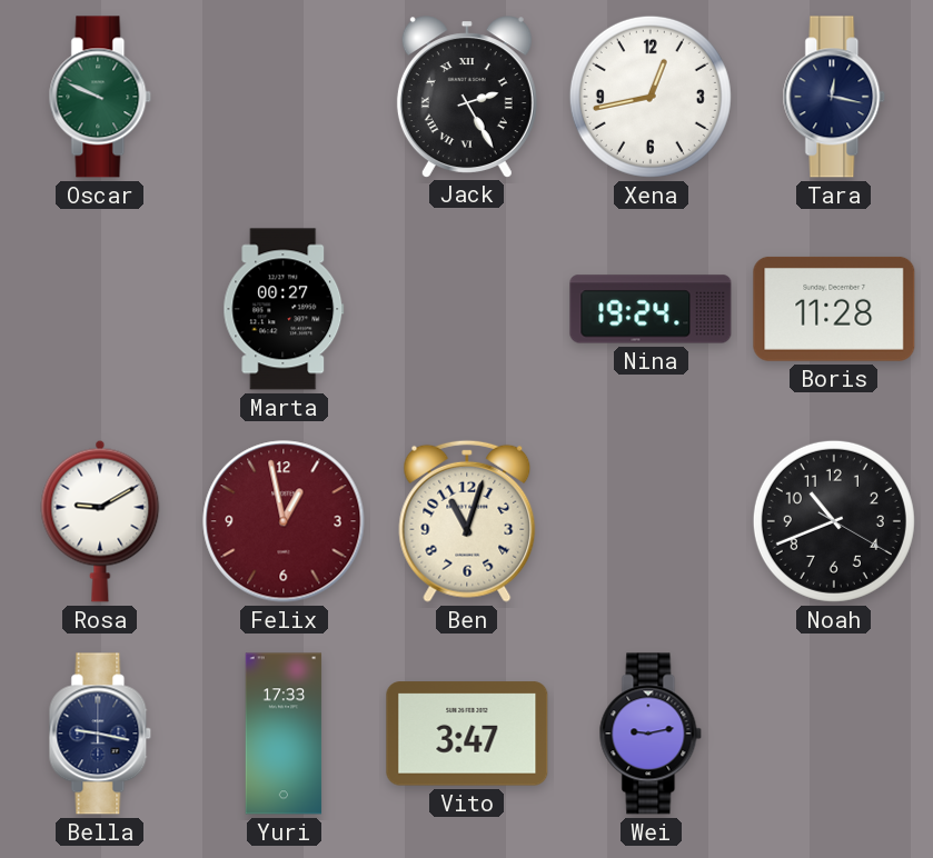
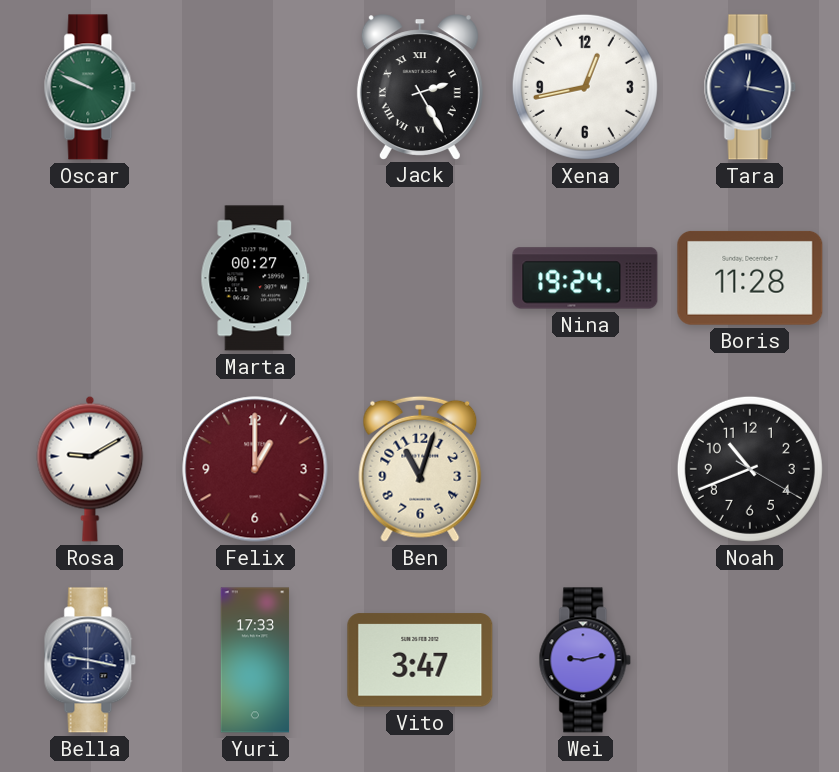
Felix: 12:58 -> 1:00 (255, 469)
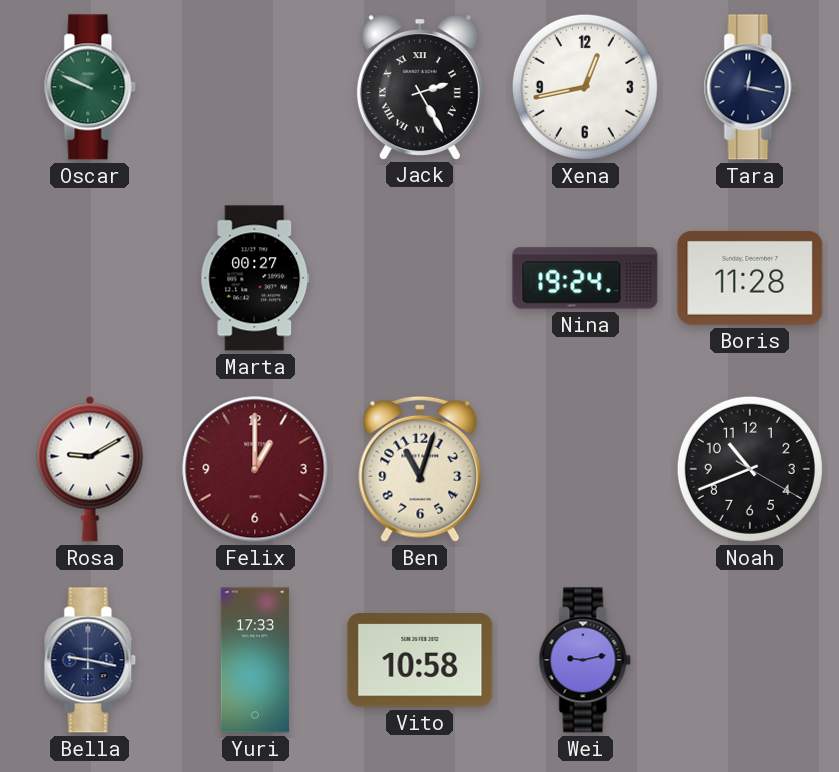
Vito: 3:47 -> 10:58 (420, 660)
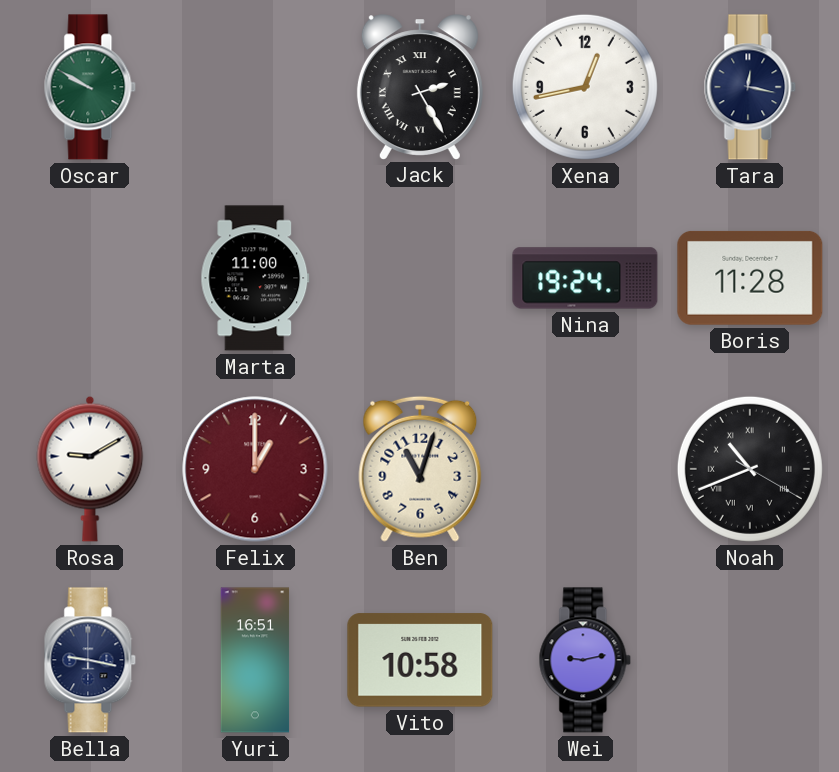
Oscar: 9:49 -> 9:50 (90, 87)
Marta: 00:27 -> 11:00 (255, 278)
Noah numerals: Arabic -> Roman (750, 469)
Yuri: 17:33 -> 16:51 (255, 660)
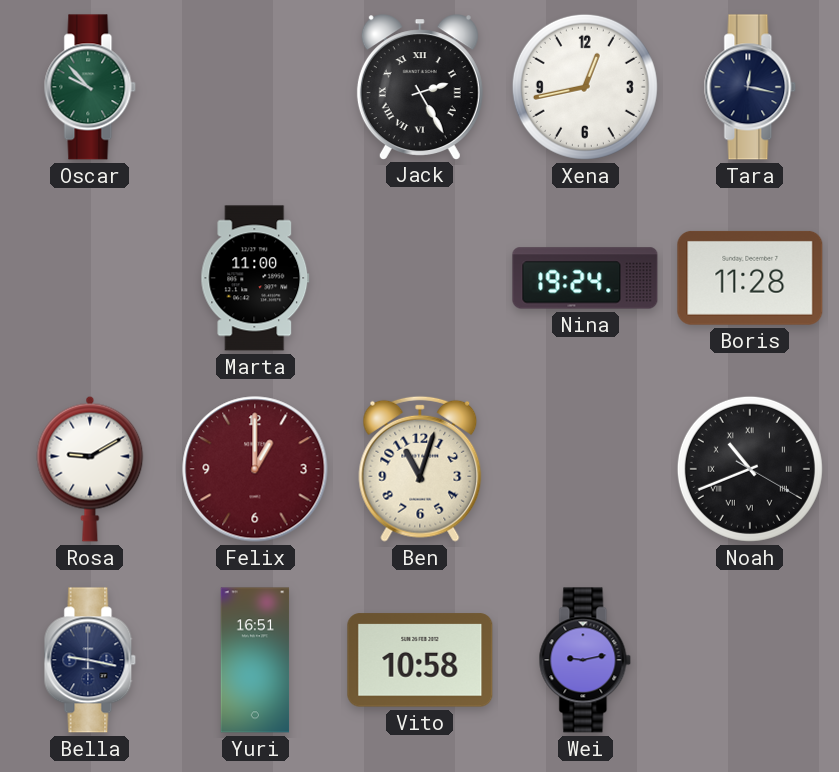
Oscar: 9:50 -> 9:53 (90, 87)
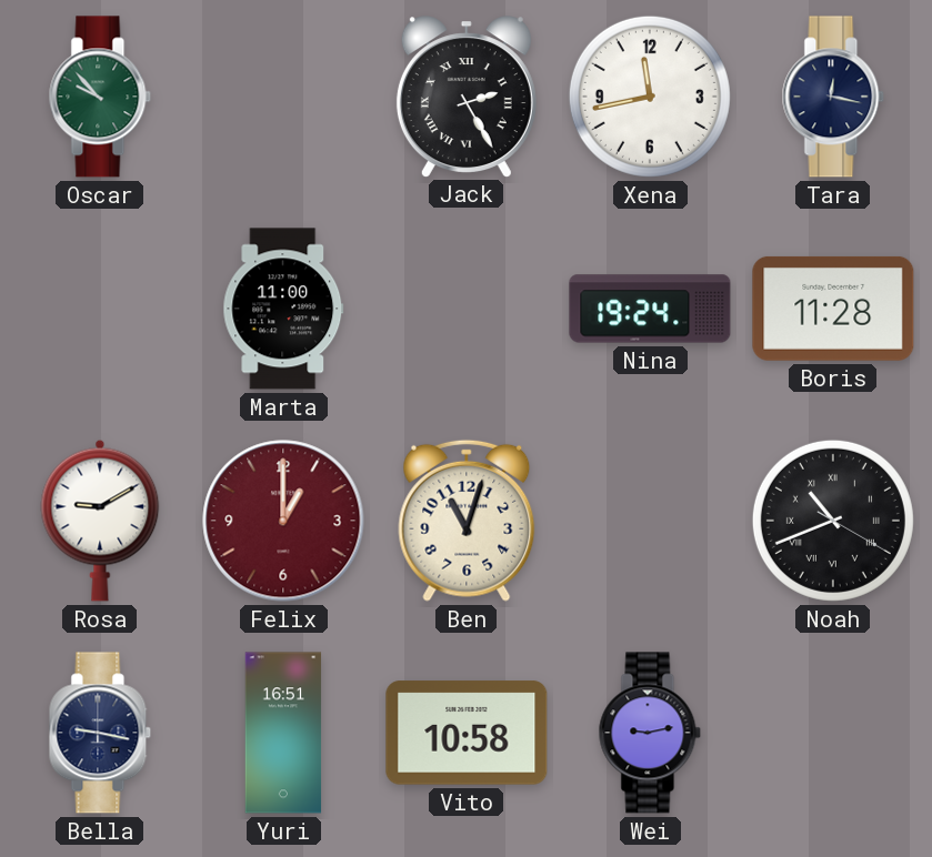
Xena: 12:43 -> 11:43 (650, 97)
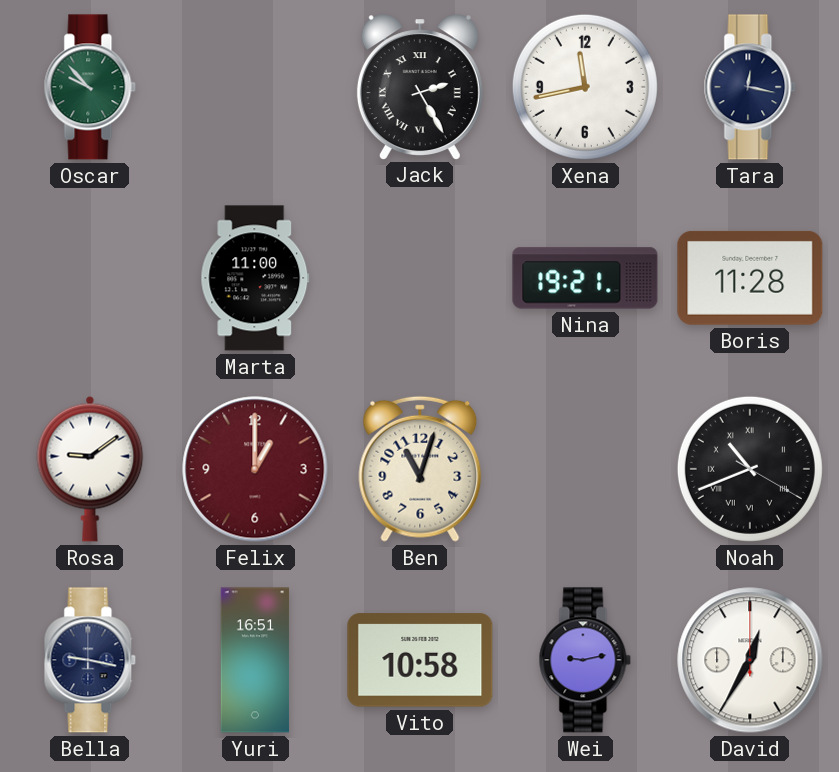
Nina: 19:24 -> 19:21 (585, 278)
Rosa: 9:10 -> 9:09 (90, 469)
David: none -> 12:35 (750, 660)
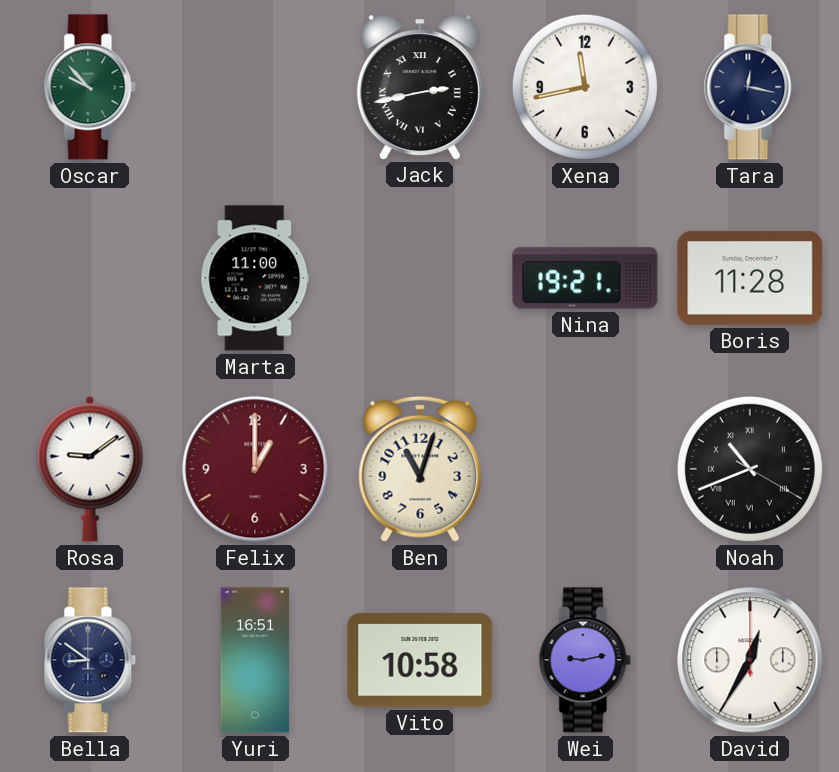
Jack: 2:25 -> 2:43 (420, 87)
Bella: 9:17 -> 8:51 (90, 660)
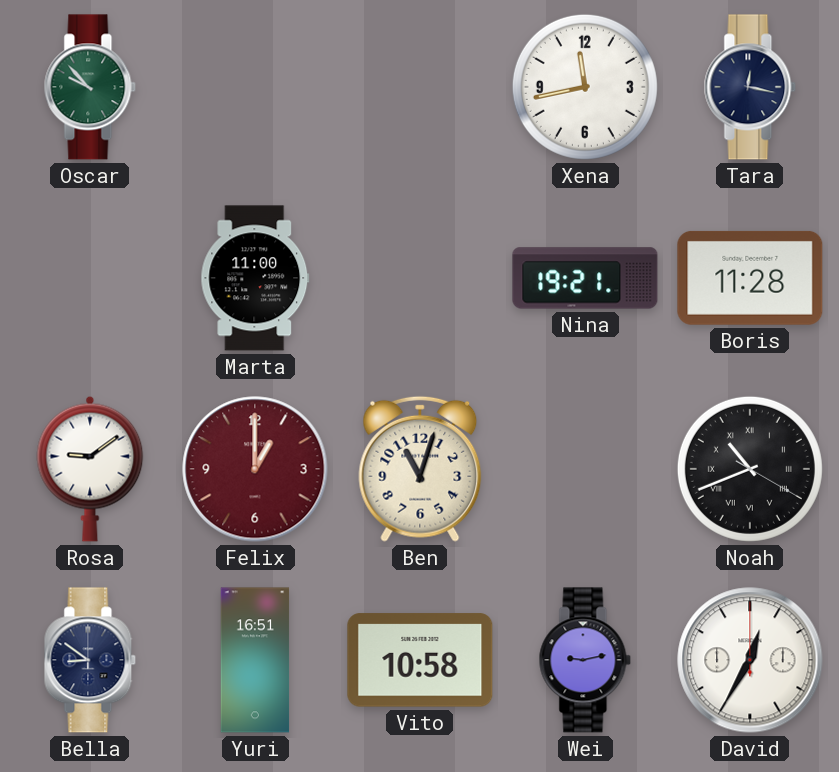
Jack: 2:43 -> none (420, 87)
